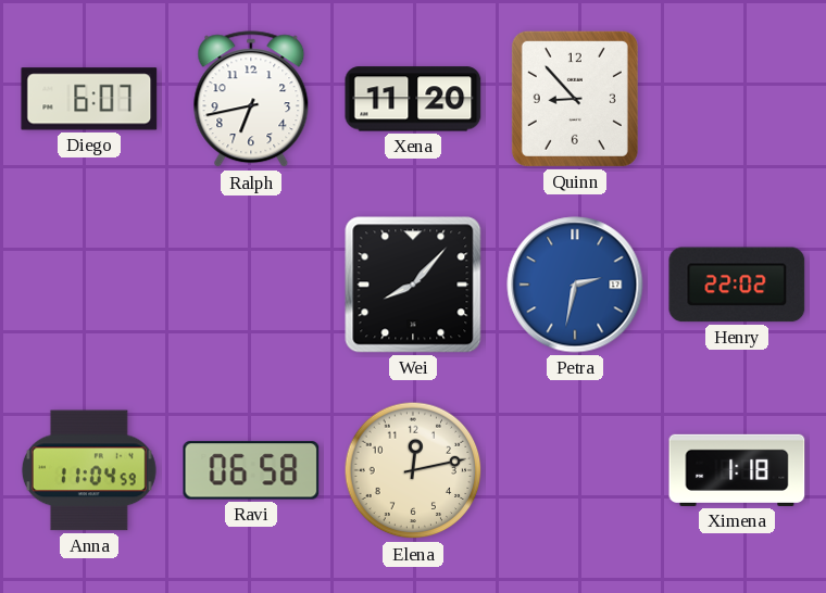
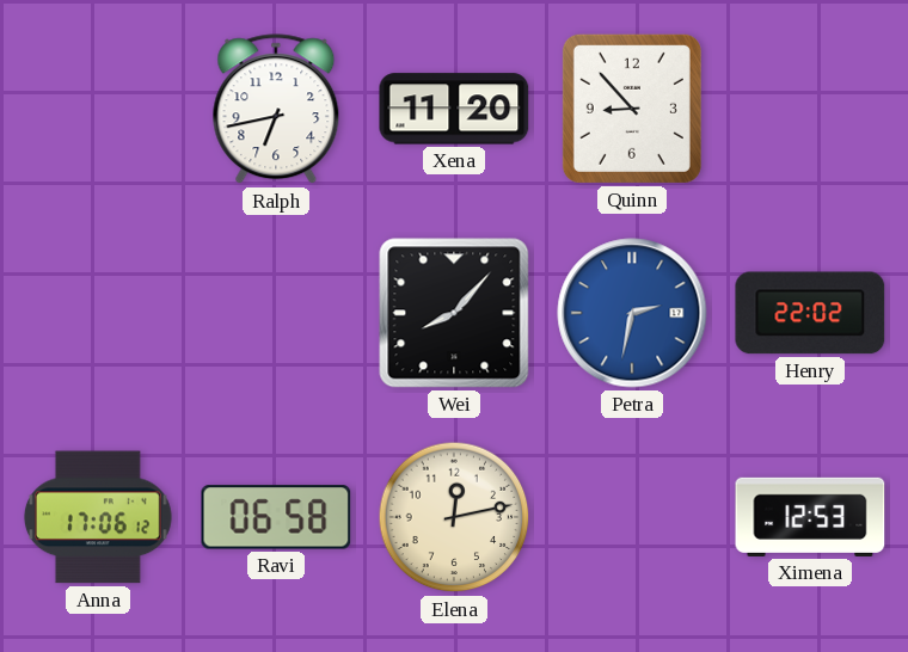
Diego: 6:07 -> none (89, 99)
Anna: 11:04 -> 17:06 (98, 517)
Ximena: 1:18 -> 12:53 (810, 517)
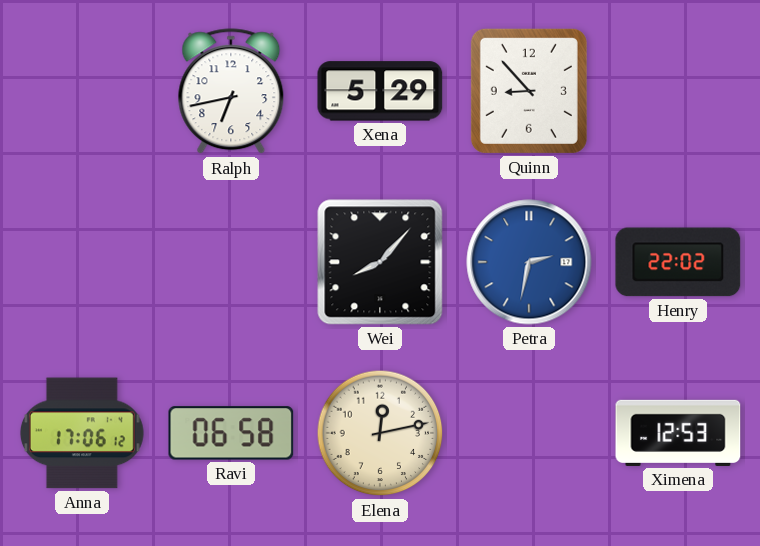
Xena: 11:20 -> 5:29 (380, 91)
